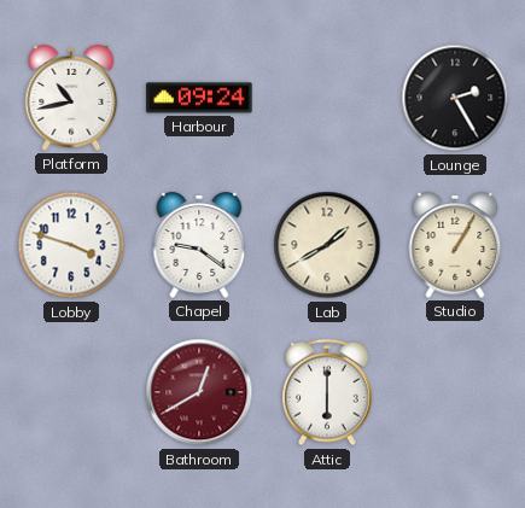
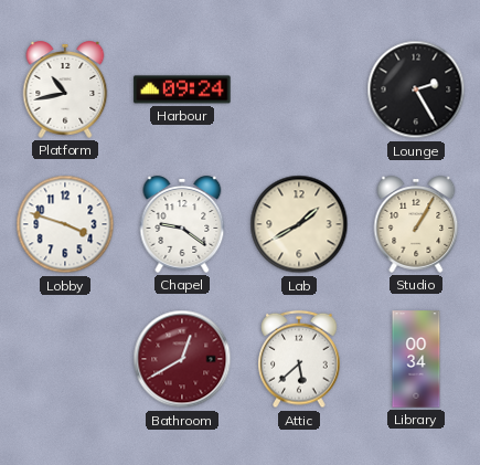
Attic: 6:00 -> 5:38 (299, 359)
Library: none -> 00:34 (416, 359)
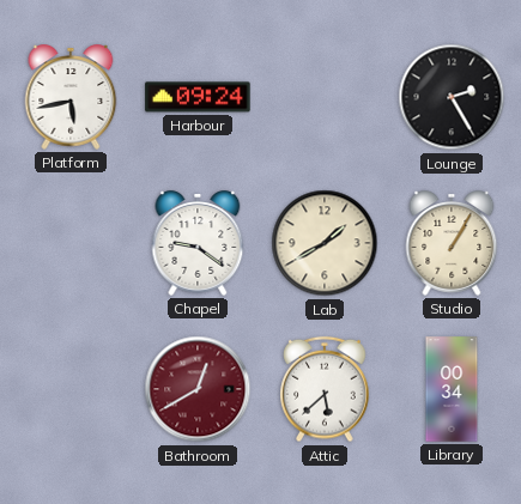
Platform: 10:43 -> 5:43 (71, 97)
Lobby: 3:48 -> none (65, 224)
